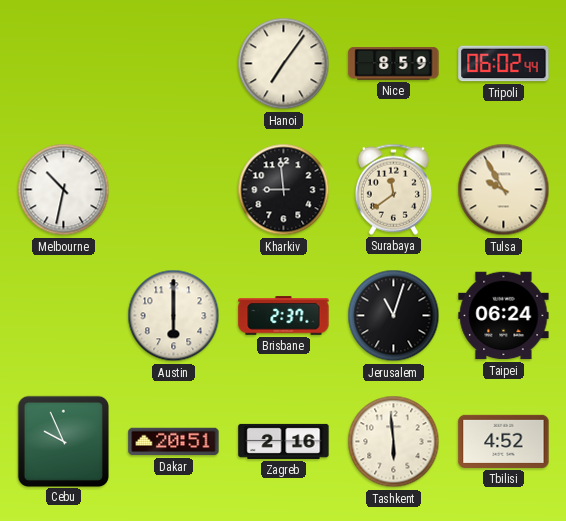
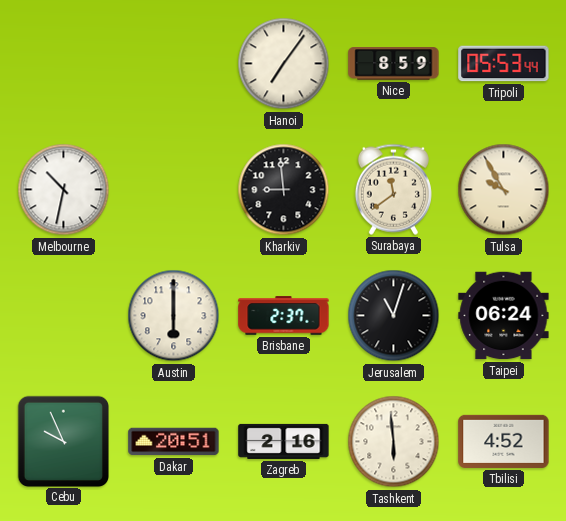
Tripoli: 06:02 -> 05:53 (504, 64)
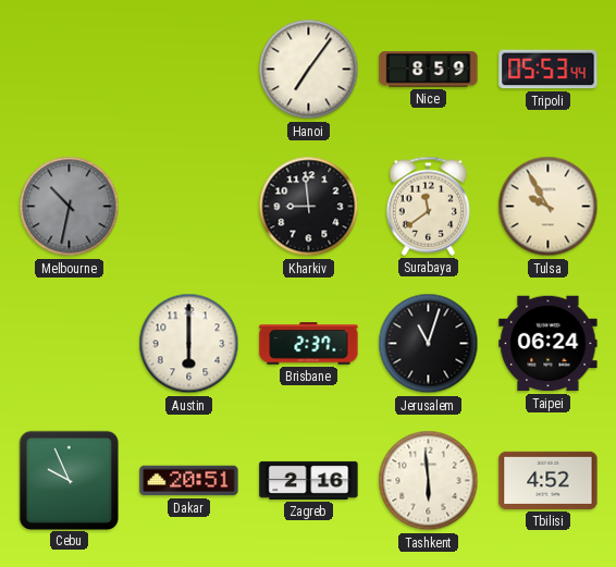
Melbourne dial: white -> grey (70, 207)
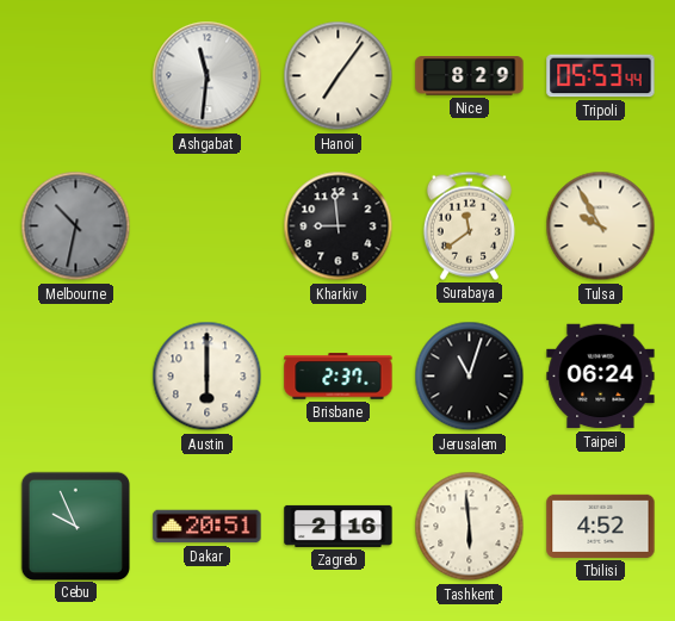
Ashgabat: none -> 11:31 (208, 76)
Nice: 8:59 -> 8:29 (470, 76)
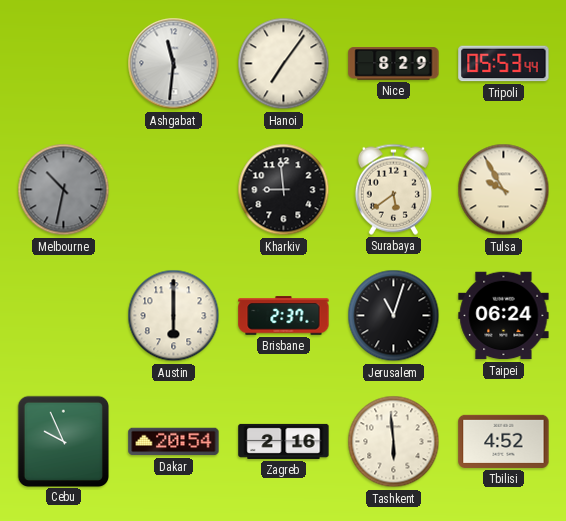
Surabaya: 11:39 -> 5:39 (393, 189)
Dakar: 20:51 -> 20:54 (174, 442)
